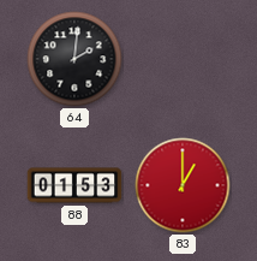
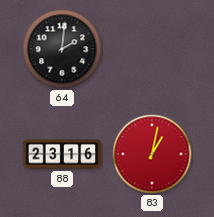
88: 01:53 -> 23:16 (62, 154)
83: 1:00 -> 1:02 (152, 154)
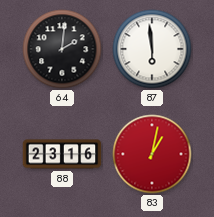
87: none -> 5:59 (152, 49)
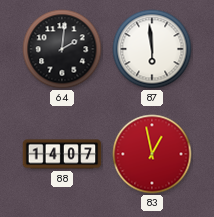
88: 23:16 -> 14:07 (62, 154)
83: 1:02 -> 12:58 (152, 154)
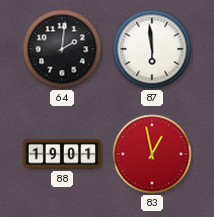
88: 14:07 -> 19:01 (62, 154)
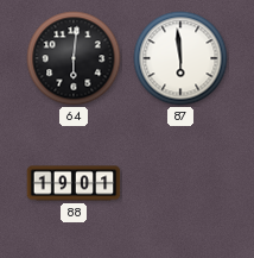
64: 2:01 -> 6:01 (74, 58)
83: 12:58 -> none (152, 154)
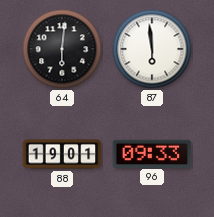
96: none -> 09:33 (152, 153)
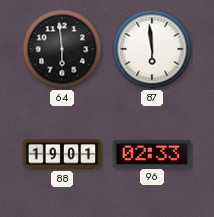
64: 6:01 -> 5:59 (62, 49)
96: 09:33 -> 02:33 (152, 153)
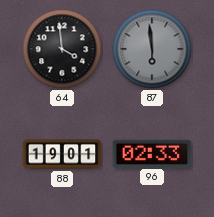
64: 5:59 -> 3:59 (62, 49)
87 dial: white -> grey (152, 49)
